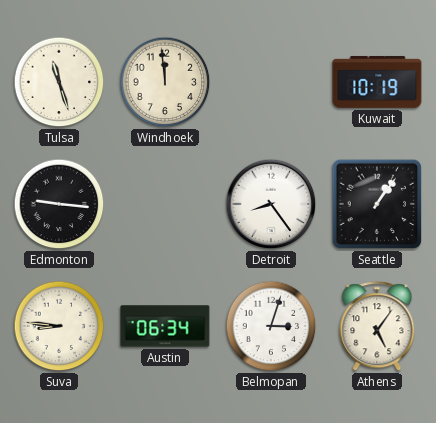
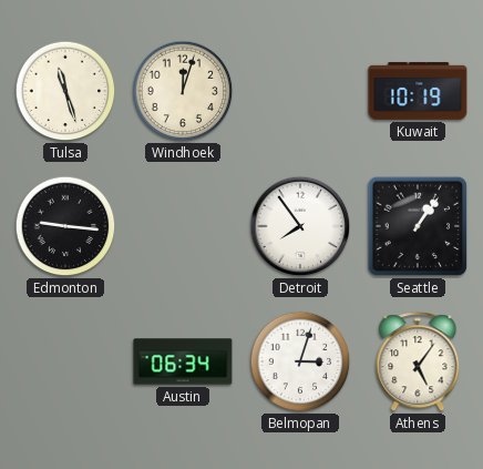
Windhoek: 11:59 -> 12:03 (183, 91)
Detroit: 8:24 -> 7:54 (300, 226)
Suva: 8:46 -> none (59, 326)
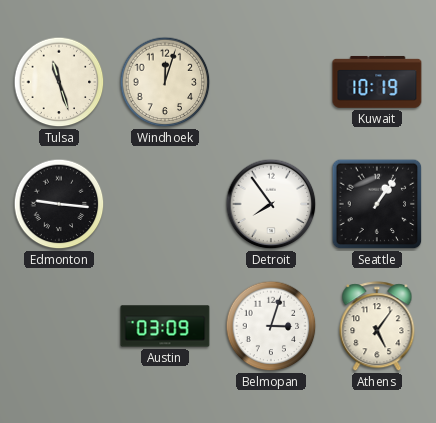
Austin: 06:34 -> 03:09 (165, 326)
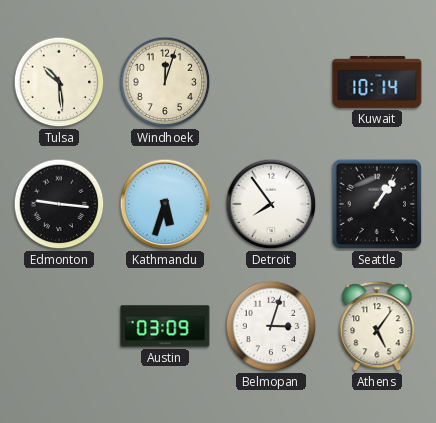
Tulsa: 11:27 -> 10:29 (59, 82)
Kuwait: 10:19 -> 10:14 (377, 82)
Kathmandu: none -> 5:33 (165, 204)
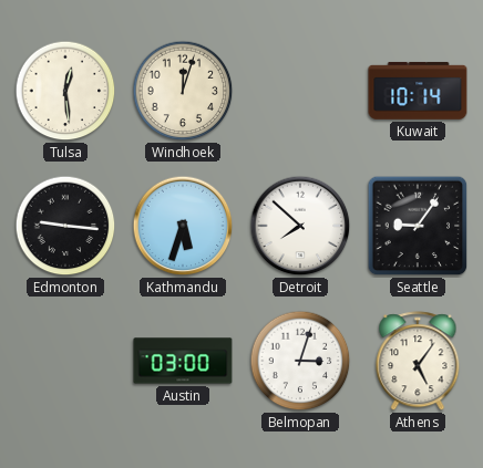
Tulsa: 10:29 -> 12:29 (65, 91)
Detroit: 7:54 -> 7:52 (300, 226)
Seattle: 1:06 -> 9:06 (418, 226)
Austin: 03:09 -> 03:00 (183, 361)
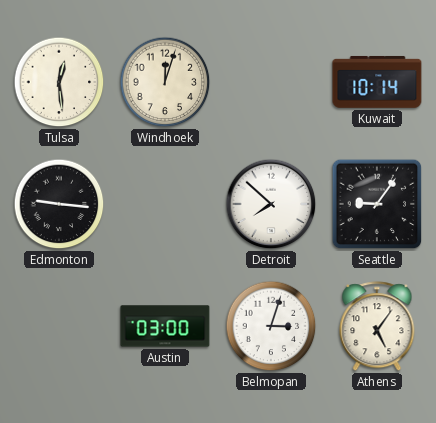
Kathmandu: 5:33 -> none (183, 226)
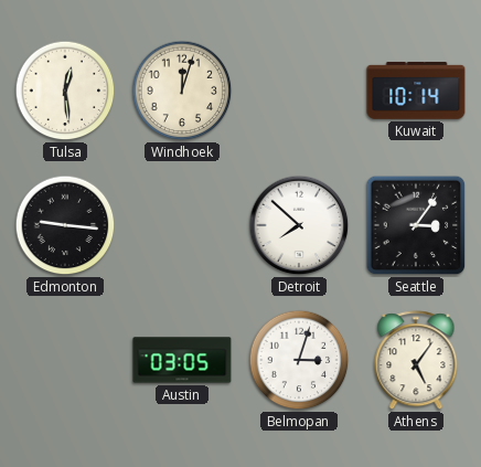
Seattle: 9:06 -> 3:06 (416, 225)
Austin: 03:00 -> 03:05 (182, 360)
